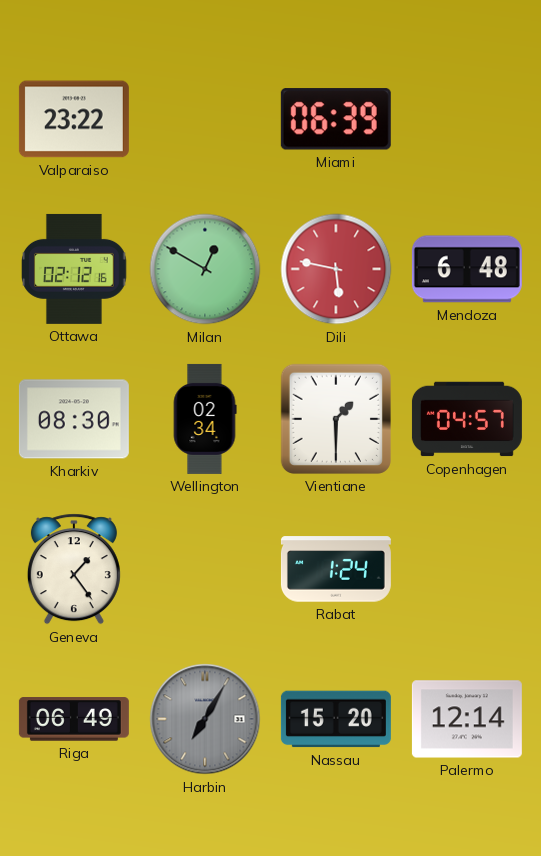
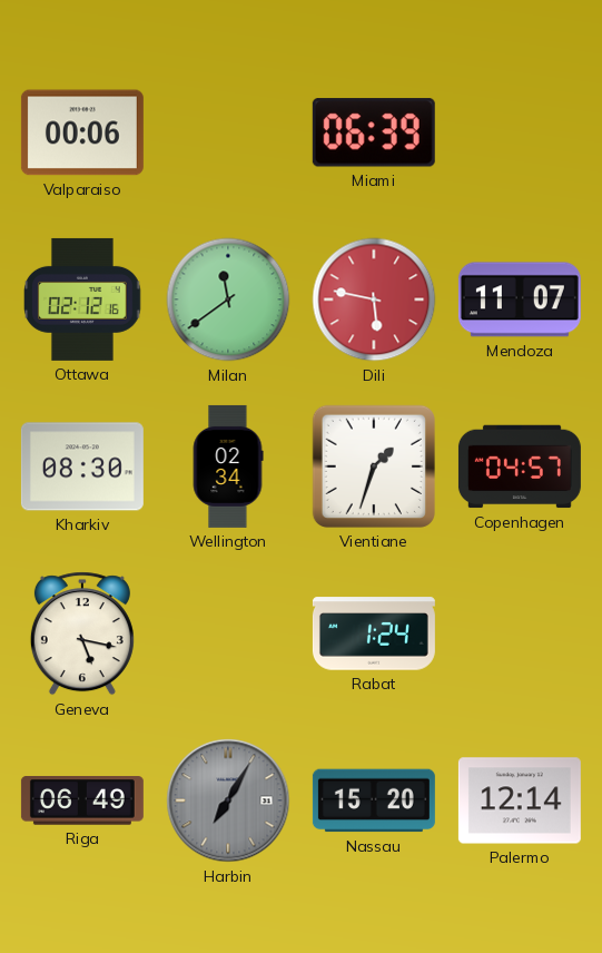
Valparaiso: 23:22 -> 00:06 (82, 132)
Milan: 12:50 -> 11:39 (228, 299)
Mendoza: 6:48 -> 11:07 (520, 299)
Vientiane: 1:30 -> 1:33 (374, 466)
Geneva: 1:24 -> 5:17 (82, 633)
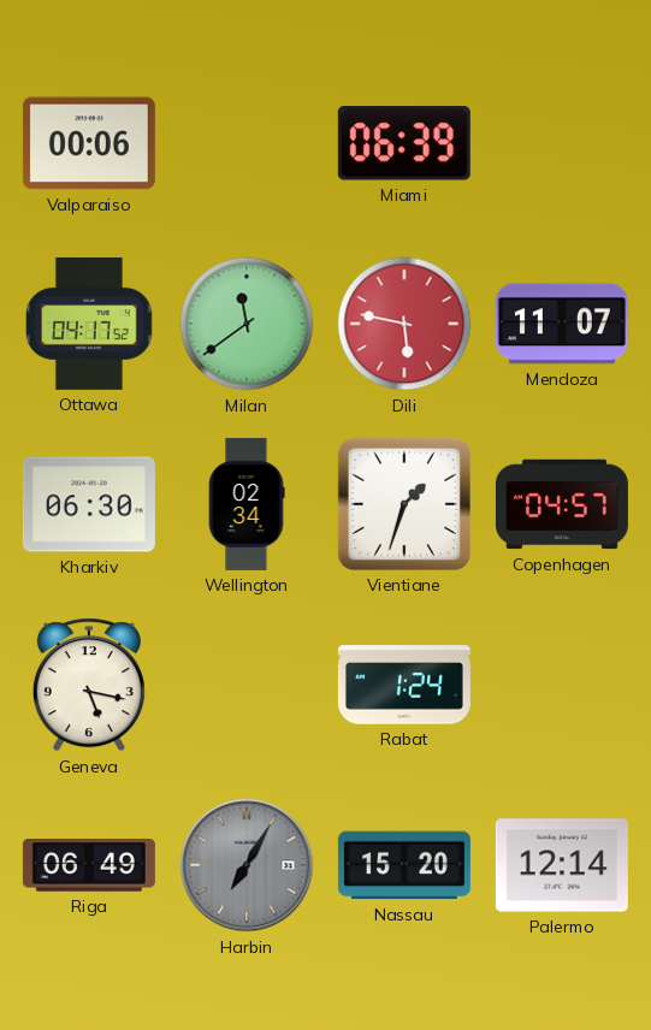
Ottawa: 02:12 -> 04:17 (90, 324)
Kharkiv: 08:30 -> 06:30 (89, 504)
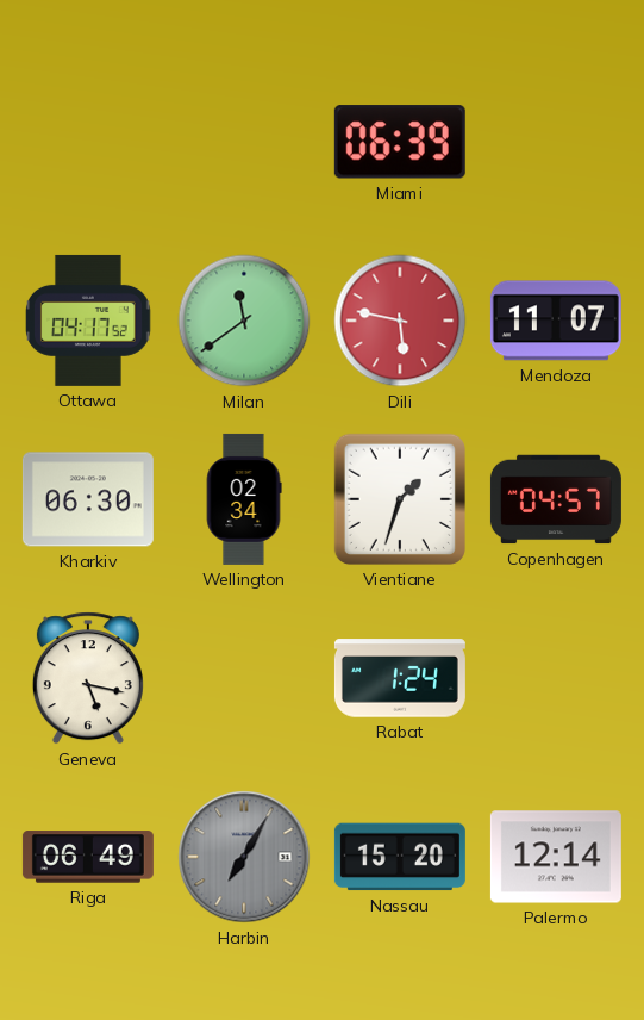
Valparaiso: 00:06 -> none (89, 143)
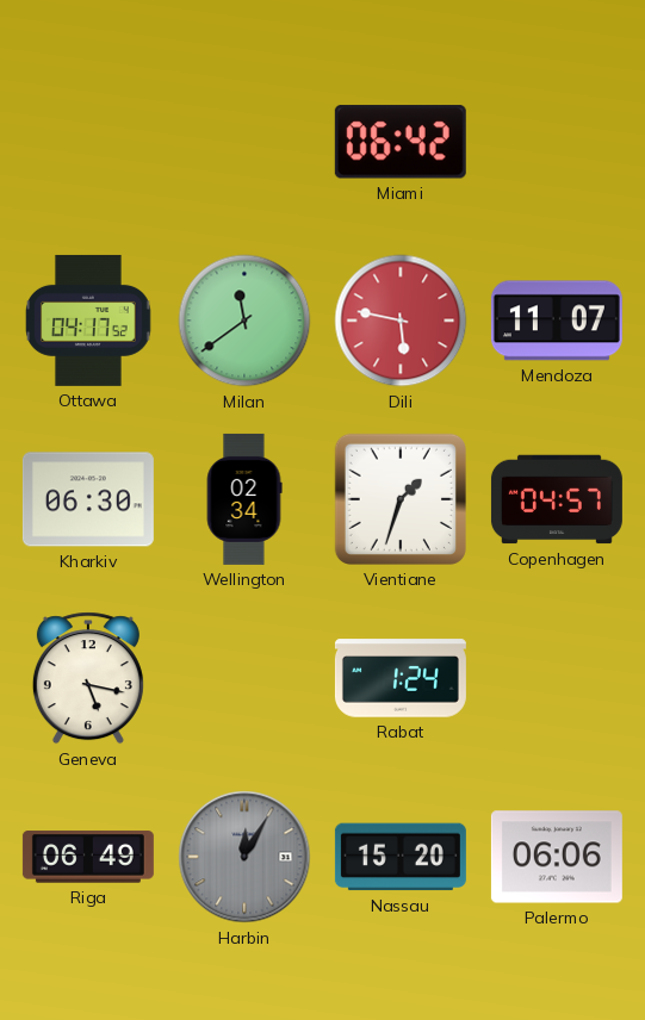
Miami: 06:39 -> 06:42 (401, 142)
Harbin: 7:05 -> 12:05 (244, 857)
Palermo: 12:14 -> 06:06 (557, 857)
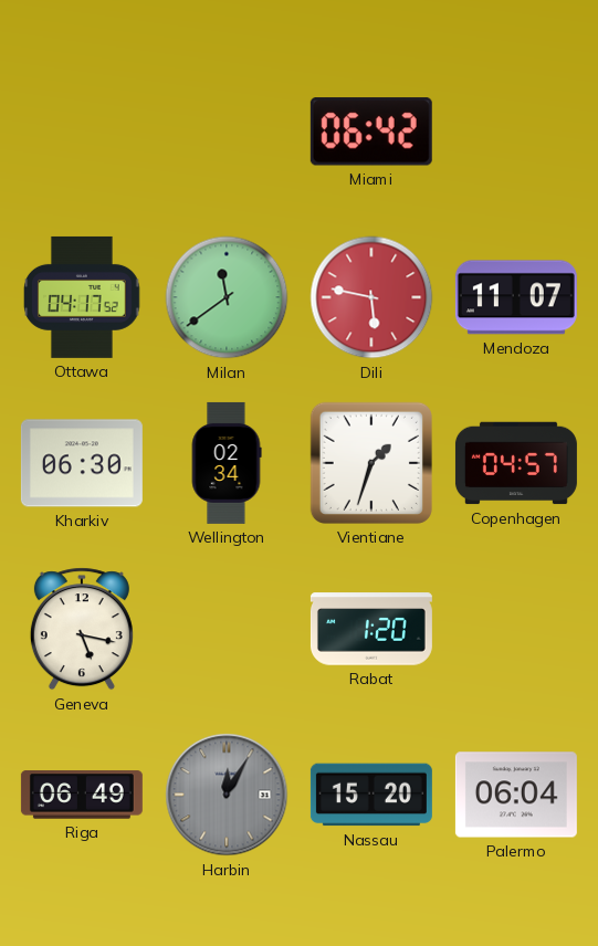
Rabat: 1:24 -> 1:20 (371, 629)
Palermo: 06:06 -> 06:04 (516, 795)
